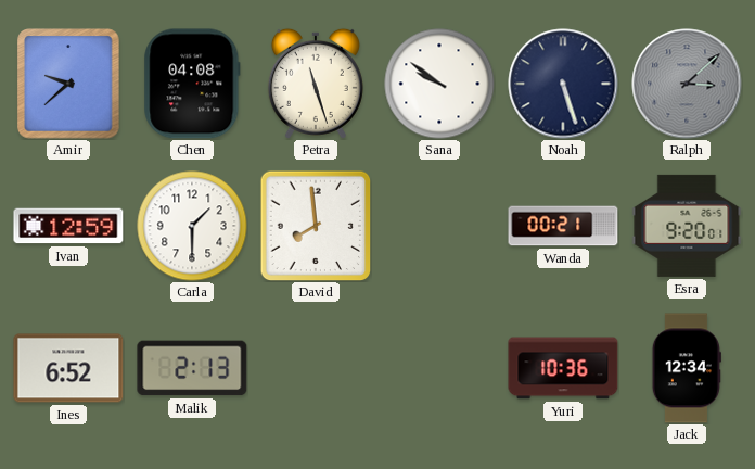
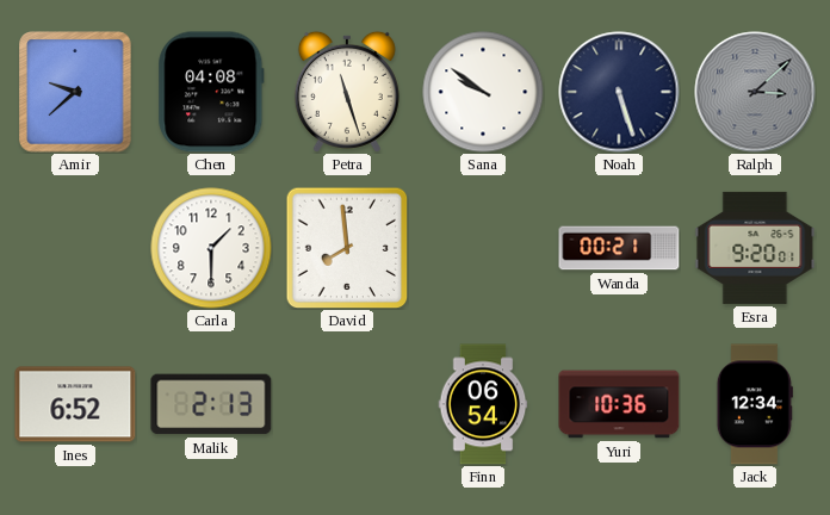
Ivan: 12:59 -> none (68, 226)
Finn: none -> 06:54 (483, 404)
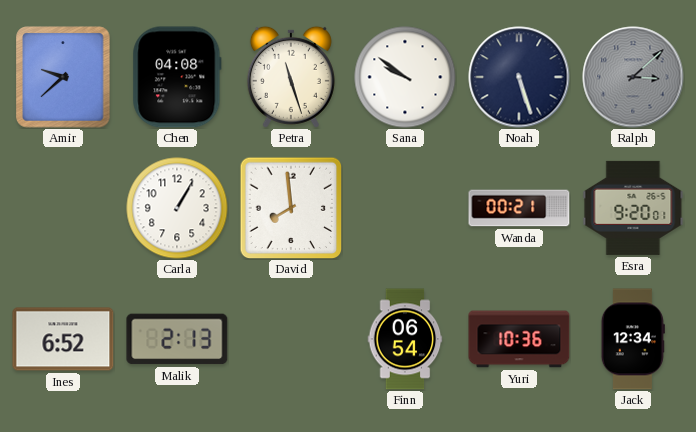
Carla: 1:30 -> 1:05 (177, 208)
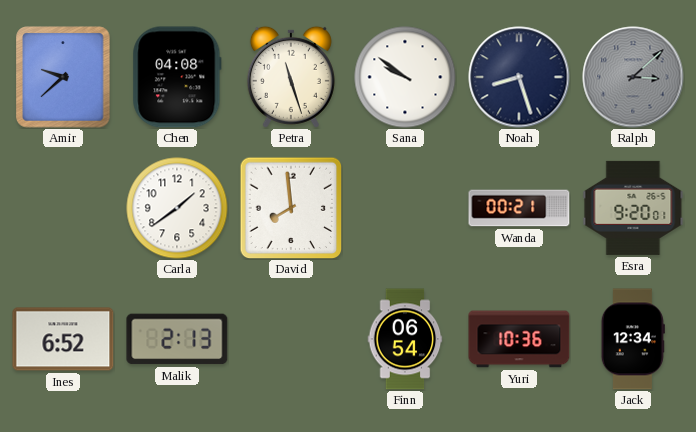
Noah: 5:27 -> 8:27 (519, 77)
Carla: 1:05 -> 1:39 (177, 208)
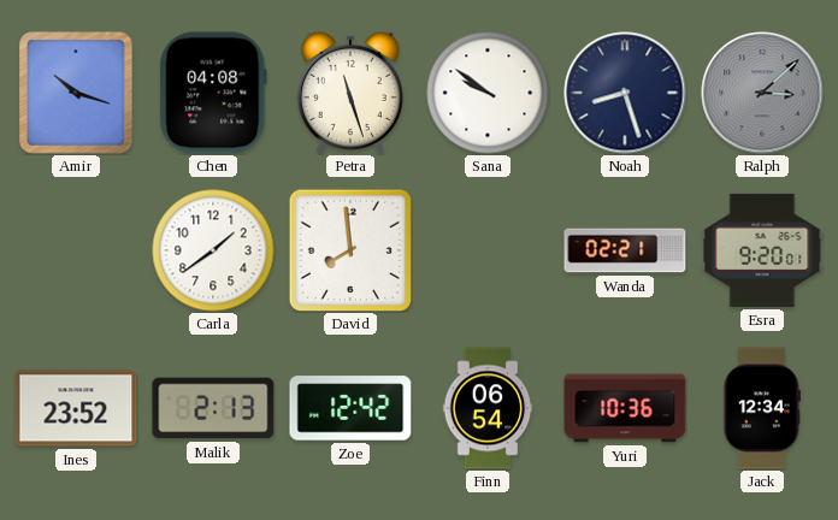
Amir: 9:38 -> 10:18 (76, 93)
Wanda: 00:21 -> 02:21 (625, 250)
Ines: 6:52 -> 23:52 (76, 408)
Zoe: none -> 12:42 (350, 408)
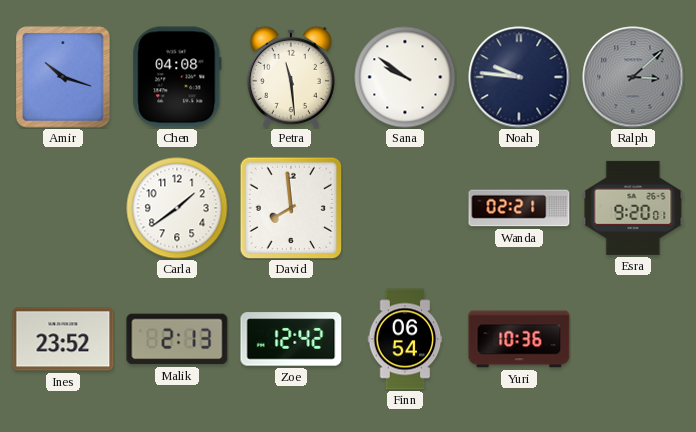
Petra: 11:27 -> 11:29 (291, 77)
Noah: 8:27 -> 9:46 (519, 77)
Jack: 12:34 -> none (762, 408)
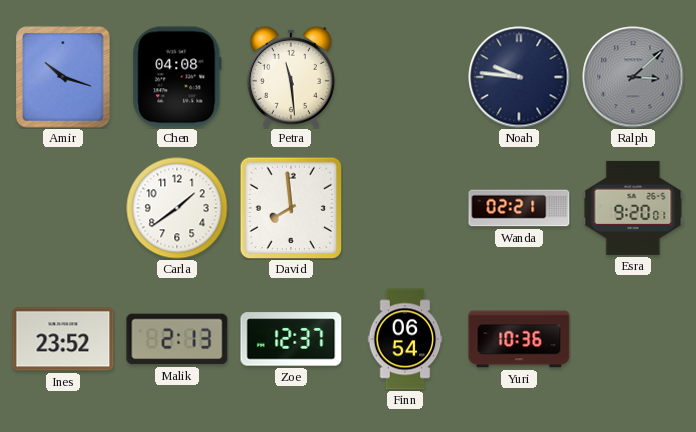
Sana: 9:51 -> none (405, 77)
Zoe: 12:42 -> 12:37 (291, 339)
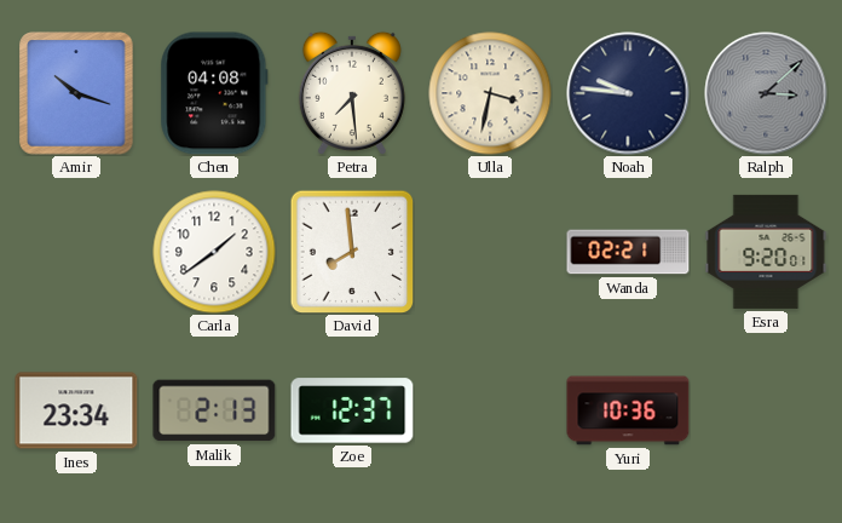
Petra: 11:29 -> 7:29 (352, 93)
Ulla: none -> 3:32 (490, 93)
Ines: 23:52 -> 23:34 (76, 410)
Finn: 06:54 -> none (405, 339)
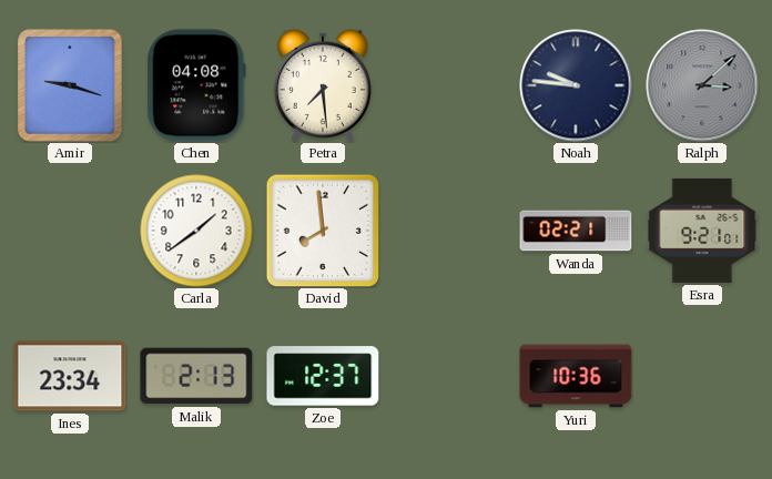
Amir: 10:18 -> 9:18 (70, 85)
Ulla: 3:32 -> none (490, 93)
Esra: 9:20 -> 9:21 (702, 231)
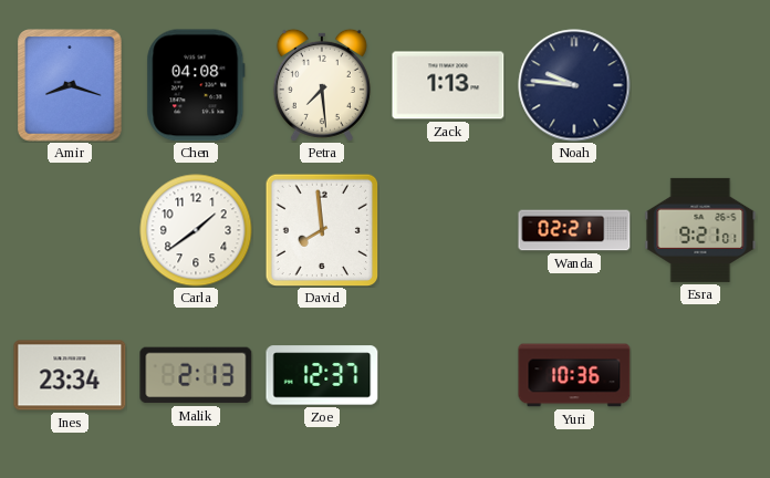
Amir: 9:18 -> 8:18 (70, 85)
Zack: none -> 1:13 (448, 85)
Ralph: 3:08 -> none (702, 85)
